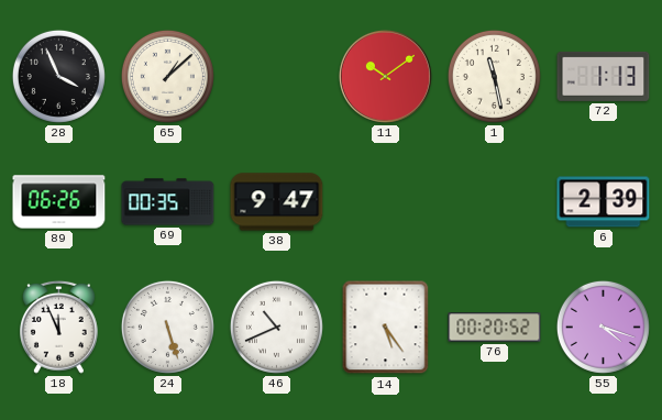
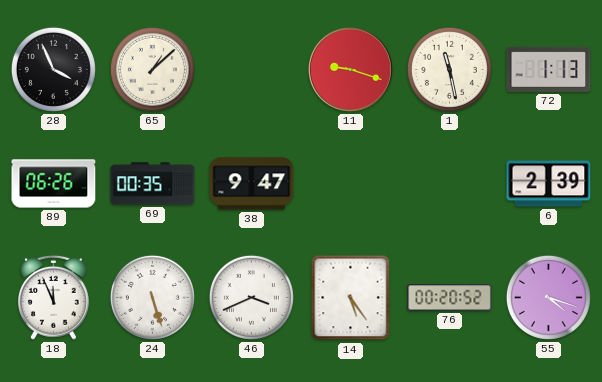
11: 10:09 -> 9:18 (350, 69)
46: 10:41 -> 3:41 (251, 297)
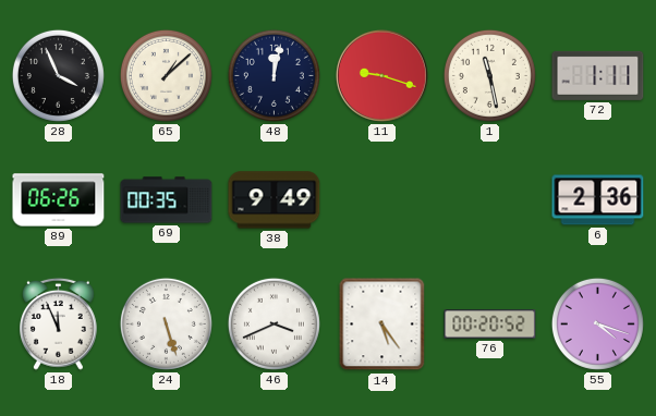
48: none -> 12:02 (274, 75)
72: 1:13 -> 1:11 (598, 75)
38: 9:47 -> 9:49 (275, 200)
6: 2:39 -> 2:36 (598, 200)
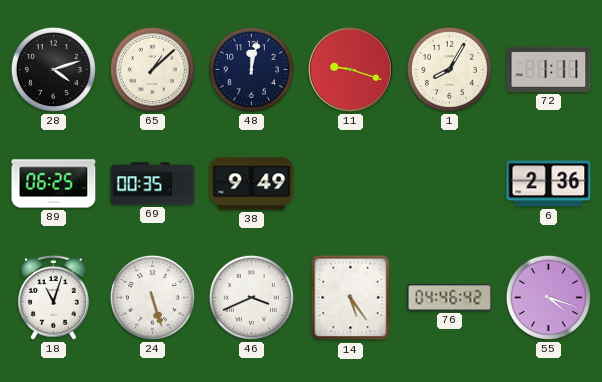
28: 3:56 -> 4:12 (53, 69)
1: 11:28 -> 8:05 (449, 69)
89: 06:26 -> 06:25 (54, 184)
18: 11:56 -> 11:03 (54, 297)
76: 00:20 -> 04:46 (450, 298)
